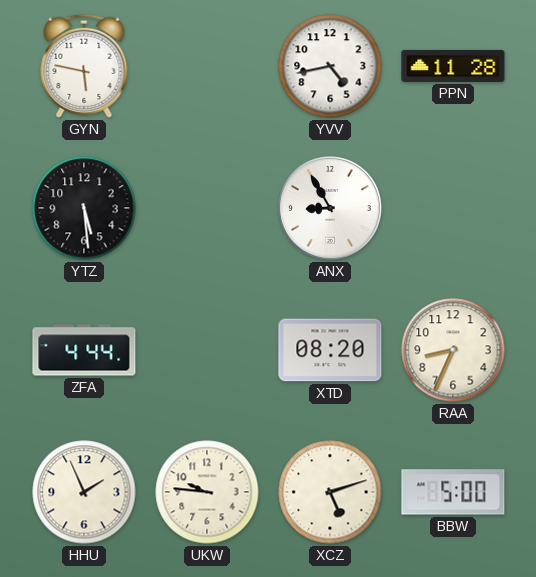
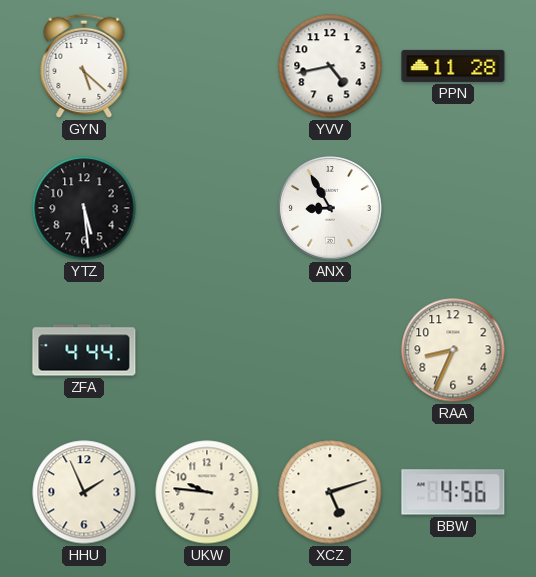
GYN: 5:47 -> 5:22 (84, 66)
XTD: 08:20 -> none (330, 350)
BBW: 5:00 -> 4:56 (453, 492)
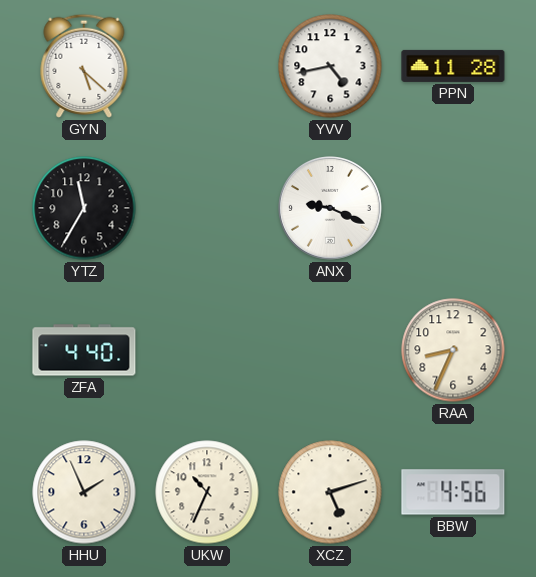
YTZ: 5:29 -> 11:35 (84, 208)
ANX: 8:55 -> 9:19 (331, 209)
ZFA: 4:44 -> 4:40 (84, 350)
UKW: 9:46 -> 10:34 (207, 492)
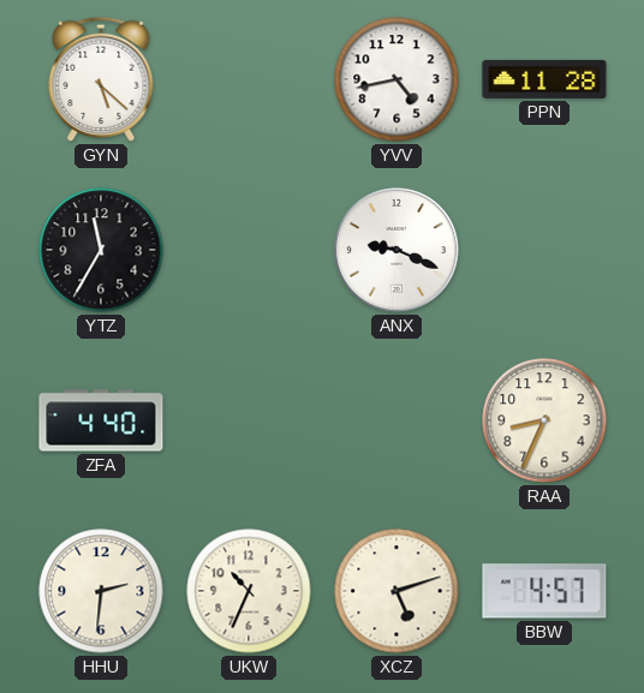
HHU: 1:56 -> 2:31 (101, 591)
BBW: 4:56 -> 4:57 (544, 591)
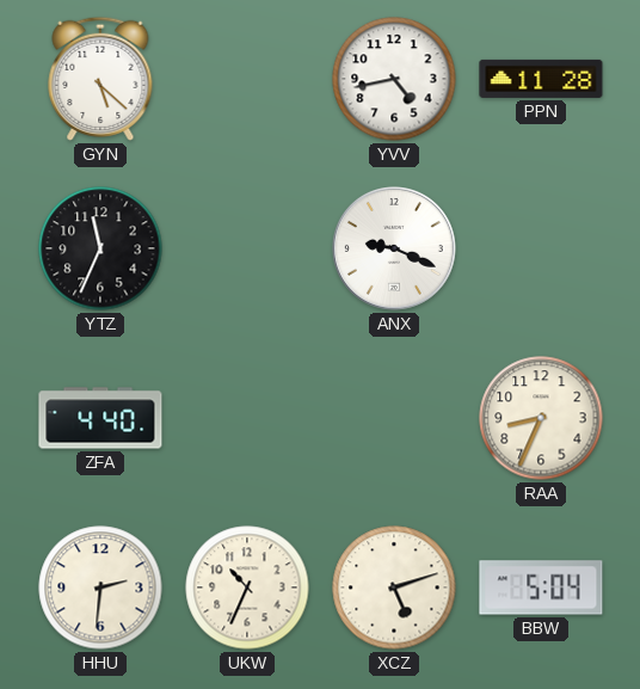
YTZ: 11:35 -> 11:34 (100, 248)
BBW: 4:57 -> 5:04 (541, 588)
